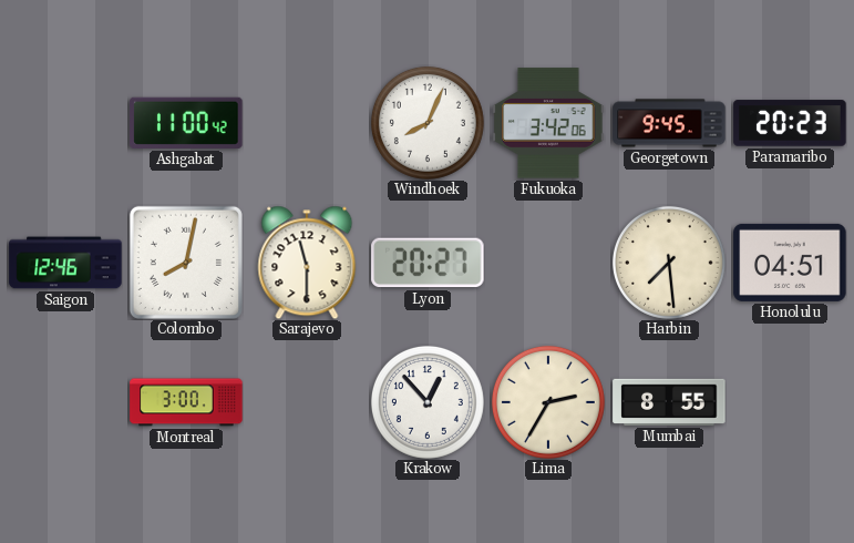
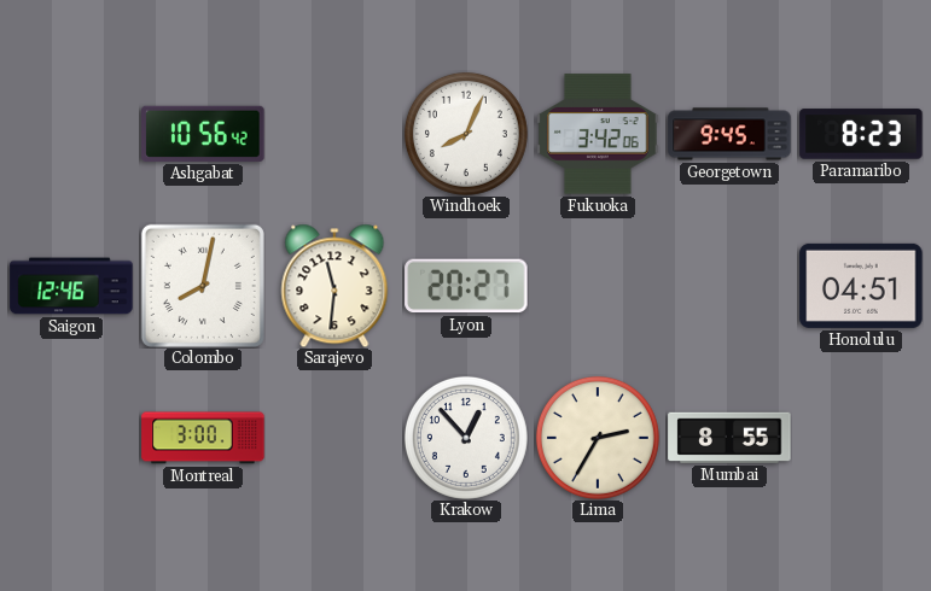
Ashgabat: 11:00 -> 10:56 (203, 134)
Paramaribo: 20:23 -> 8:23 (861, 134)
Sarajevo: 11:30 -> 11:31 (334, 286)
Harbin: 7:29 -> none (669, 263)
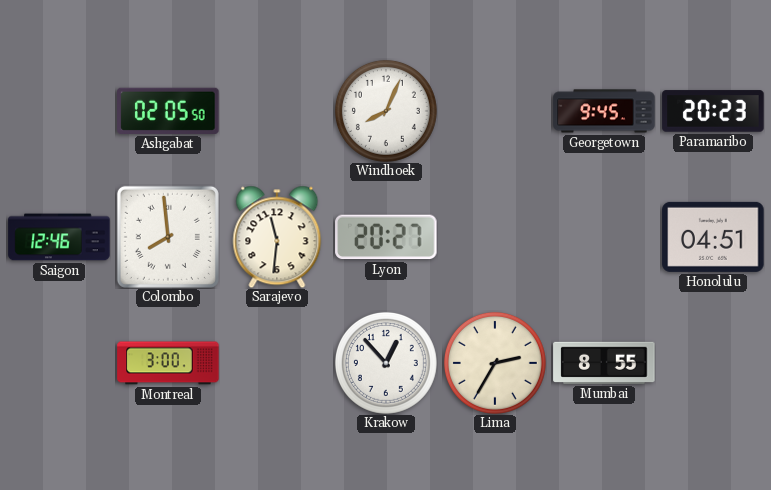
Ashgabat: 10:56 -> 02:05 (168, 111)
Fukuoka: 3:42 -> none (598, 134)
Paramaribo: 8:23 -> 20:23 (713, 111)
Colombo: 8:02 -> 7:59 (168, 237)
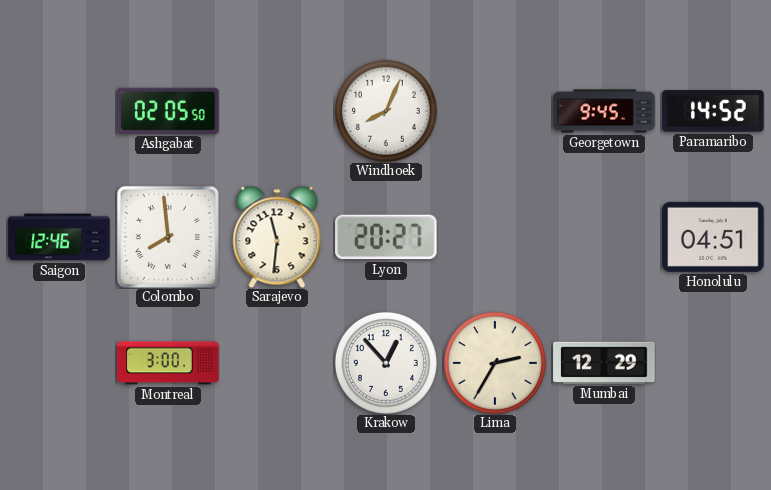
Paramaribo: 20:23 -> 14:52 (713, 111)
Mumbai: 8:55 -> 12:29 (604, 363)
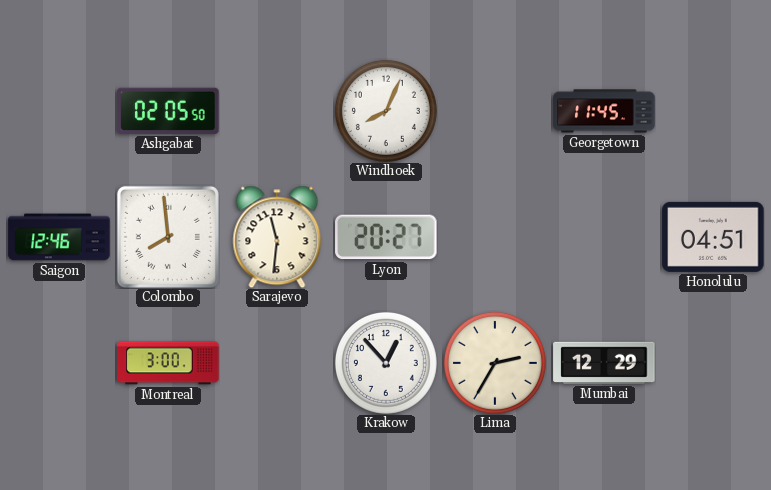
Georgetown: 9:45 -> 11:45 (604, 111)
Paramaribo: 14:52 -> none (713, 111)
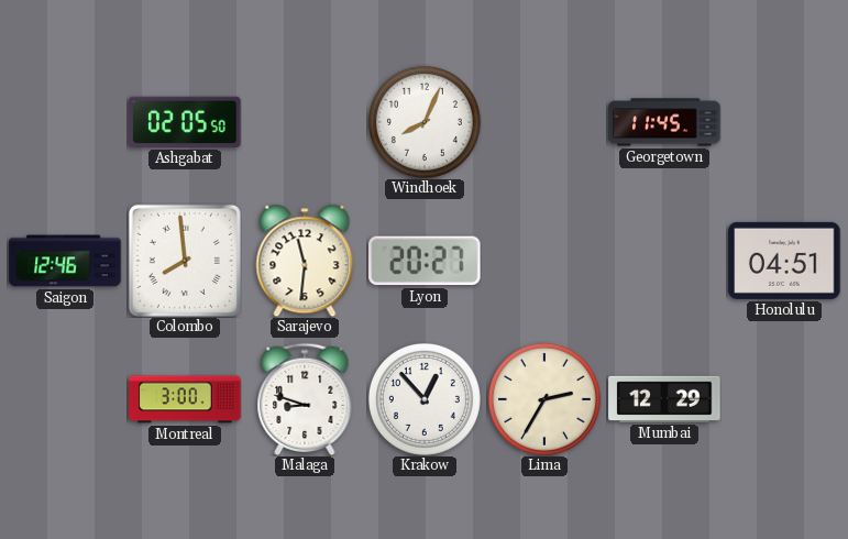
Malaga: none -> 8:48 (305, 398)
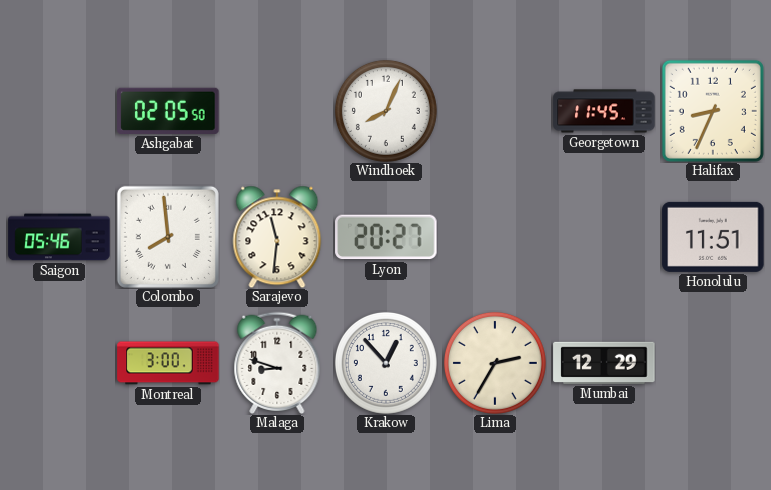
Halifax: none -> 8:34 (713, 111)
Saigon: 12:46 -> 05:46 (59, 237)
Honolulu: 04:51 -> 11:51 (713, 237)
